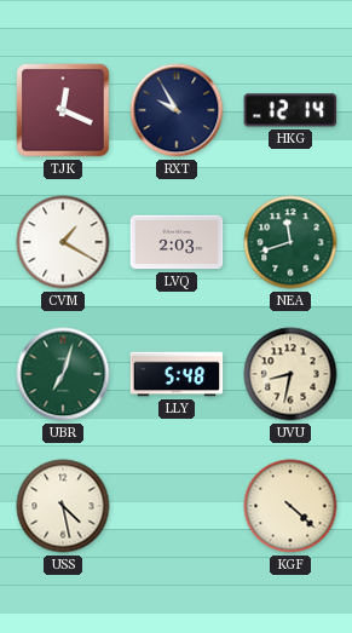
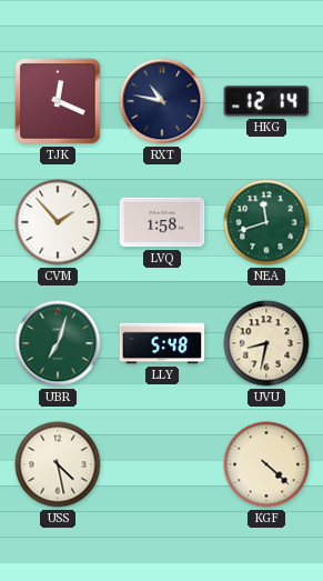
RXT: 9:55 -> 10:47 (162, 101)
CVM: 1:20 -> 1:53 (58, 222)
LVQ: 2:03 -> 1:58 (162, 222)
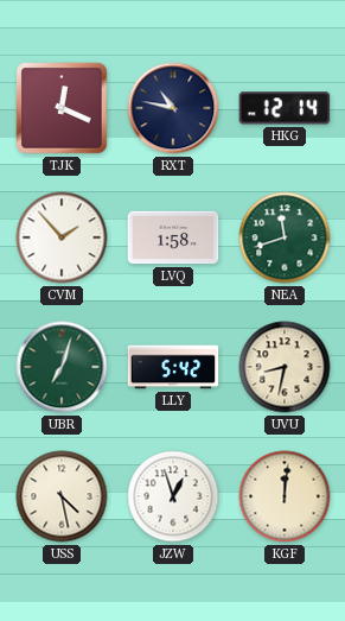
LLY: 5:48 -> 5:42 (173, 367)
JZW: none -> 12:57 (173, 496)
KGF: 4:22 -> 12:01 (285, 496)
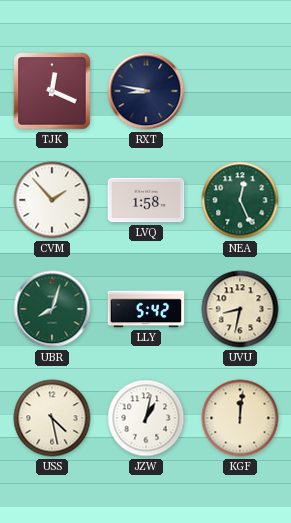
RXT: 10:47 -> 8:47 (146, 91)
HKG: 12:14 -> none (285, 108)
NEA: 11:42 -> 12:26 (240, 200)
UBR: 7:03 -> 8:03 (52, 309)
JZW: 12:57 -> 1:02 (146, 418)
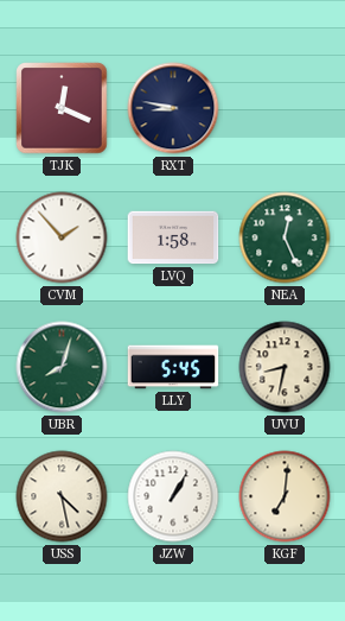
LLY: 5:42 -> 5:45 (173, 367)
JZW: 1:02 -> 1:05 (173, 496)
KGF: 12:01 -> 7:01 (285, 496)
